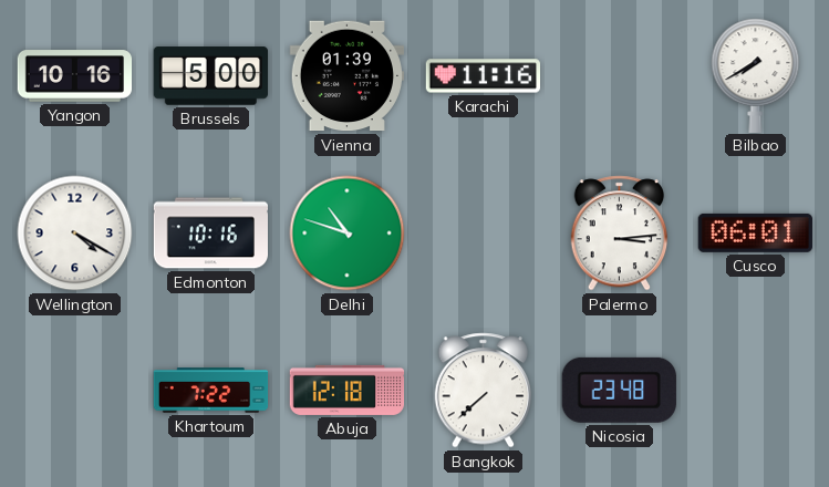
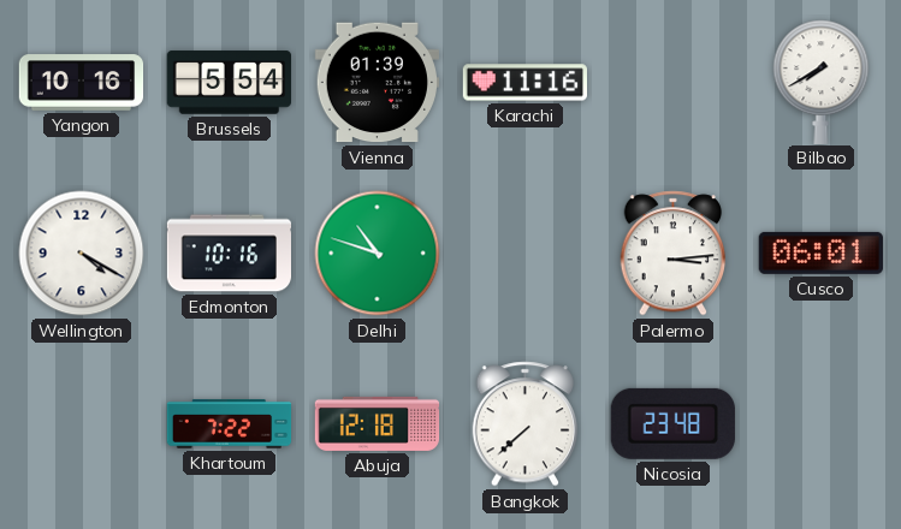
Brussels: 5:00 -> 5:54 (229, 83)
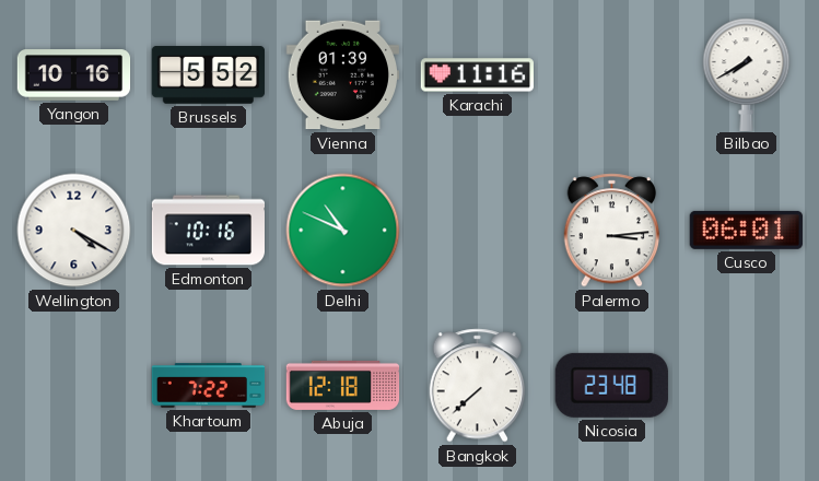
Brussels: 5:54 -> 5:52 (208, 75)
Delhi: 10:48 -> 10:49 (343, 231)
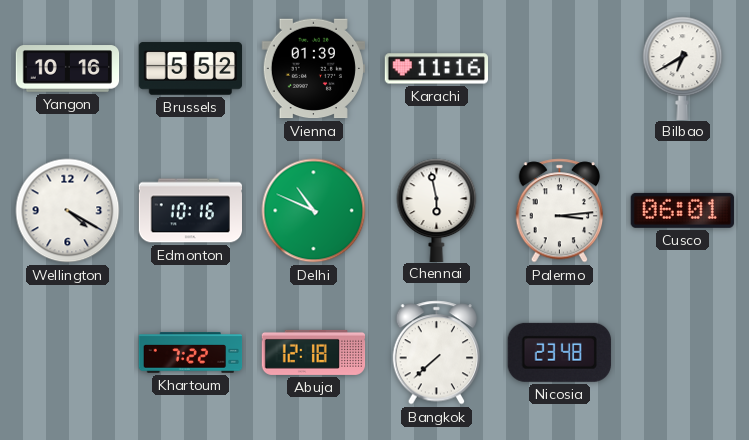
Bilbao: 7:40 -> 6:40 (683, 68)
Chennai: none -> 5:58 (437, 210)
